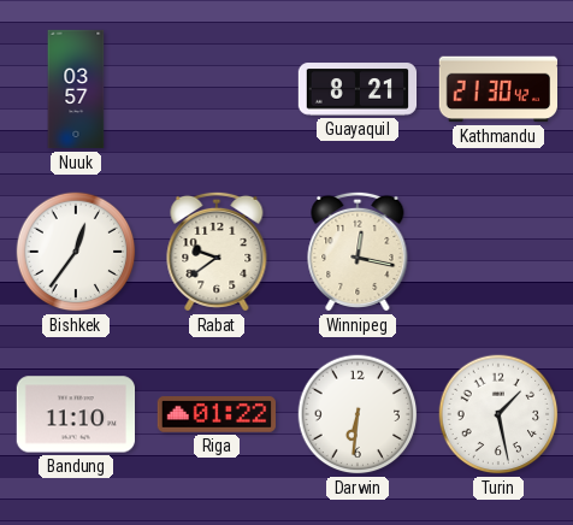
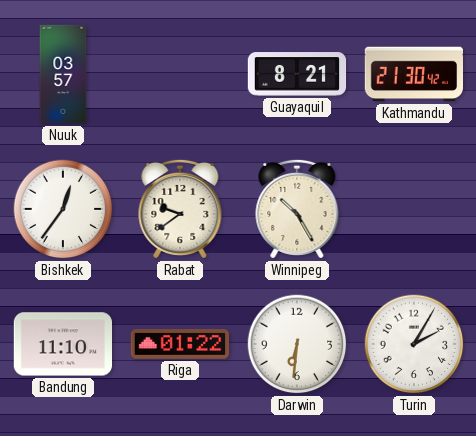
Winnipeg: 12:17 -> 10:25 (297, 209)
Turin: 1:28 -> 2:05 (414, 344)
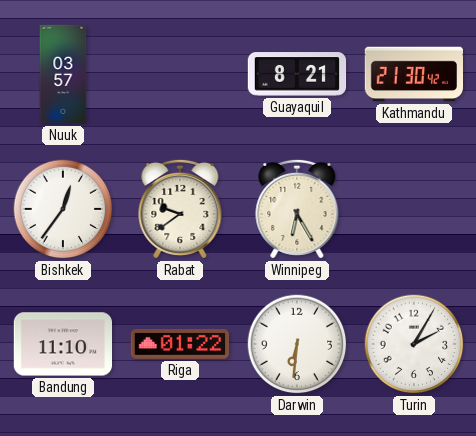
Winnipeg: 10:25 -> 6:25 (297, 209)
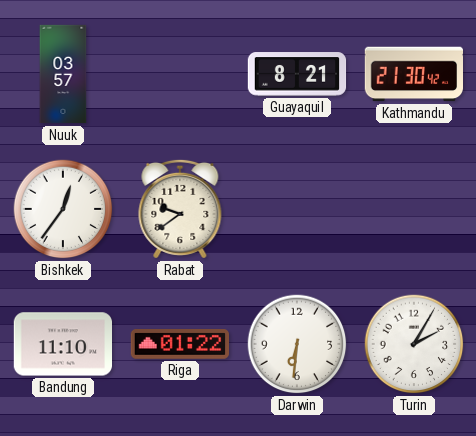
Winnipeg: 6:25 -> none (297, 209)
